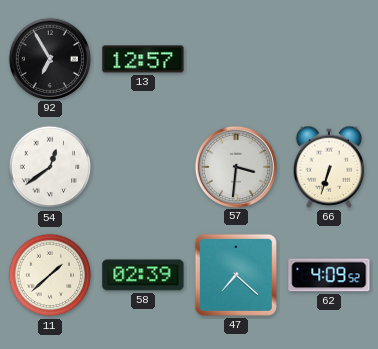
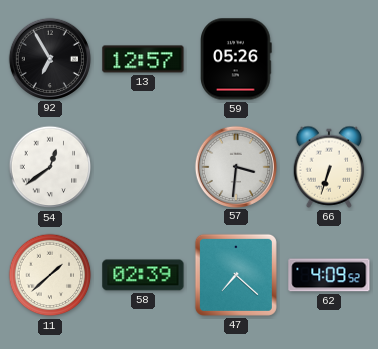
59: none -> 05:26 (236, 59)
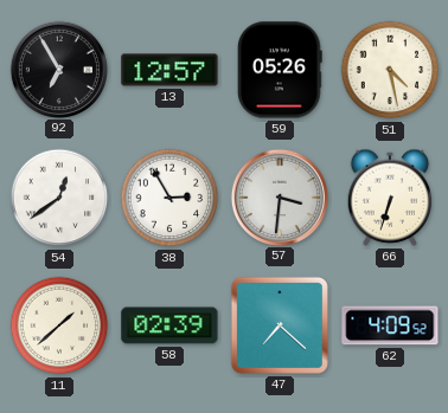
51: none -> 4:28 (390, 70)
38: none -> 2:55 (169, 198)
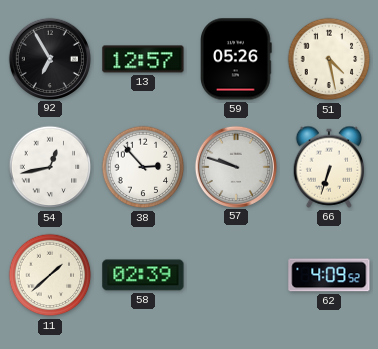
54: 12:39 -> 12:43 (50, 167)
38: 2:55 -> 2:53 (143, 167)
57: 3:31 -> 9:48 (235, 166)
47: 7:22 -> none (280, 325)
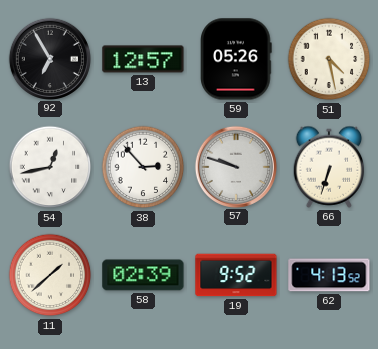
19: none -> 9:52 (236, 275)
62: 4:09 -> 4:13 (329, 275)
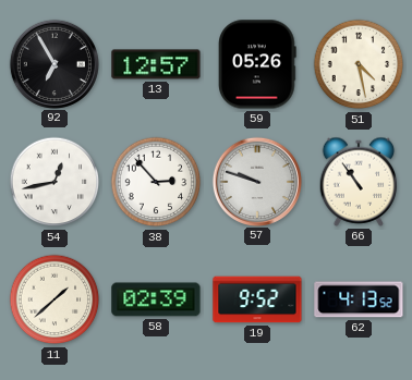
66: 6:33 -> 10:54 (359, 182)
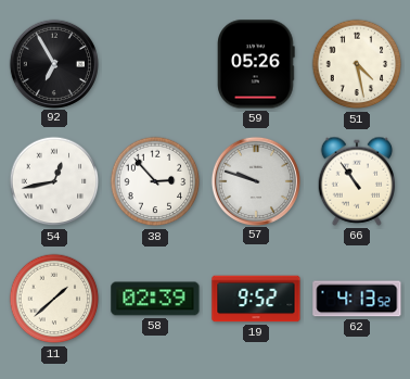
13: 12:57 -> none (156, 64)
